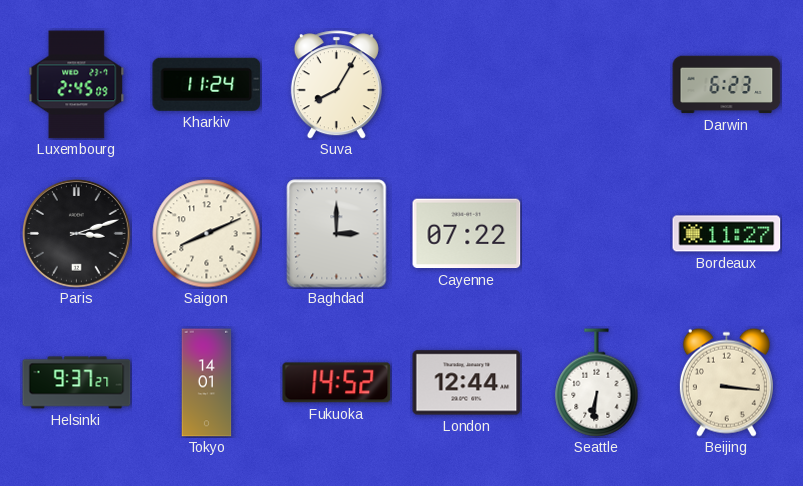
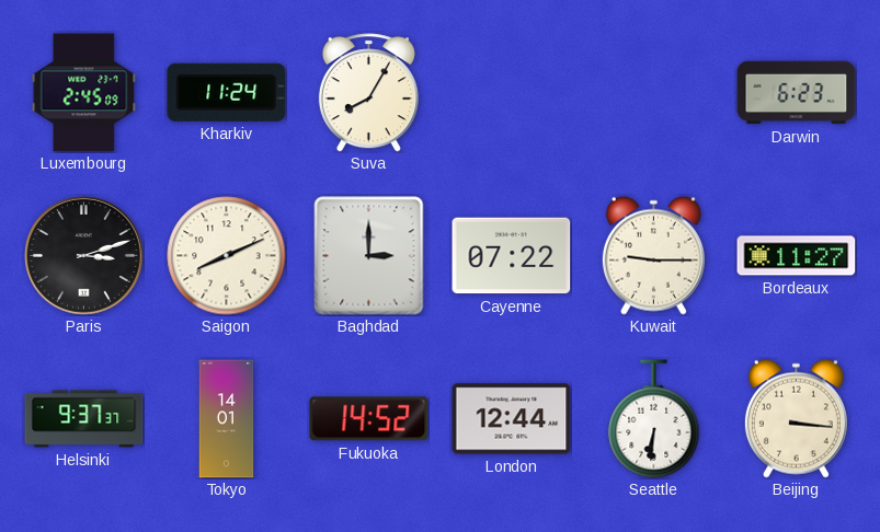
Kuwait: none -> 9:15 (653, 255)
Helsinki: 9:37:27 -> 9:37:37 (84, 419)
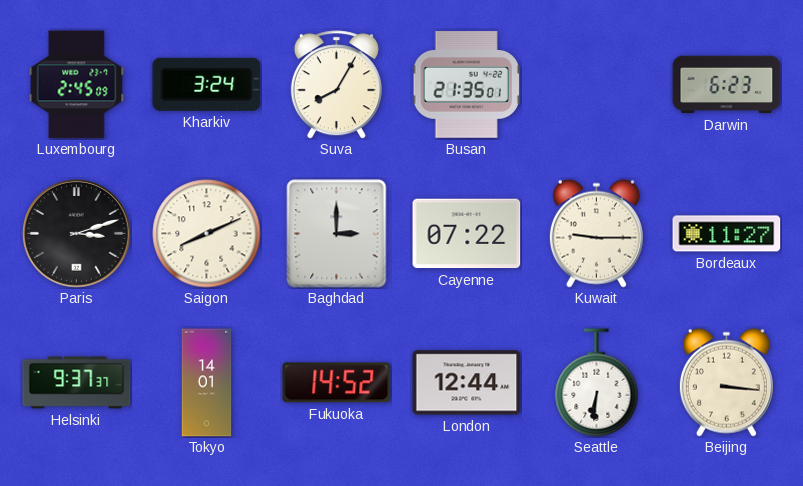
Kharkiv: 11:24 -> 3:24 (207, 84)
Busan: none -> 21:35 (466, 85)
